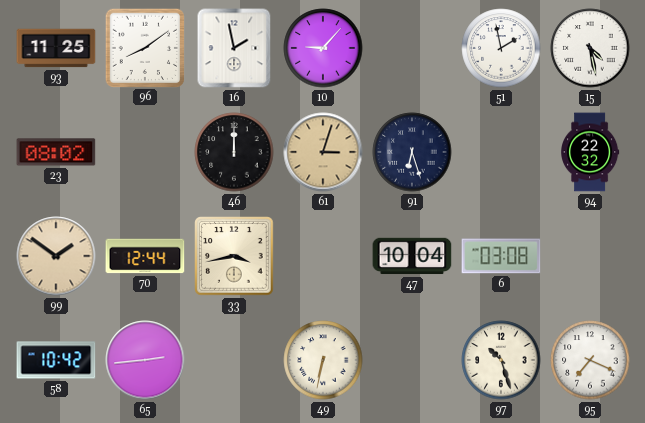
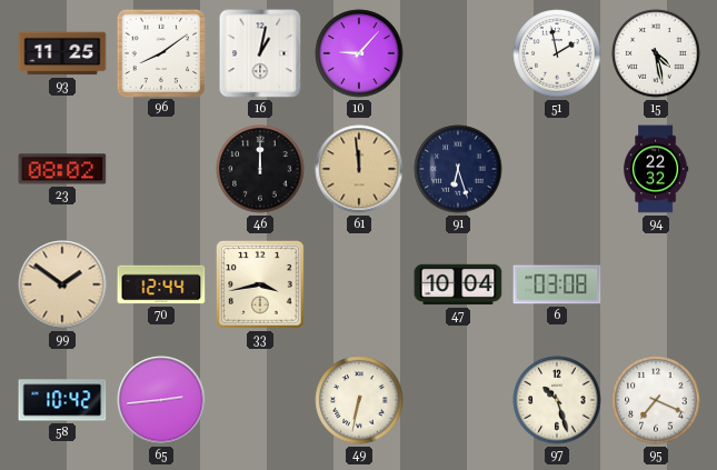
16: 1:58 -> 1:02 (260, 53)
61: 3:03 -> 11:59 (359, 169)
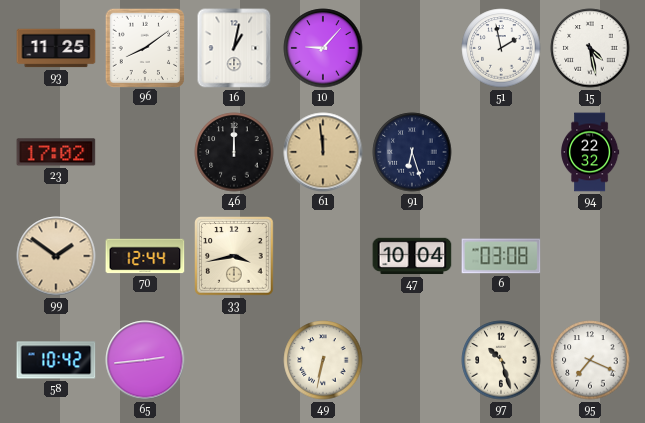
23: 08:02 -> 17:02 (56, 152)
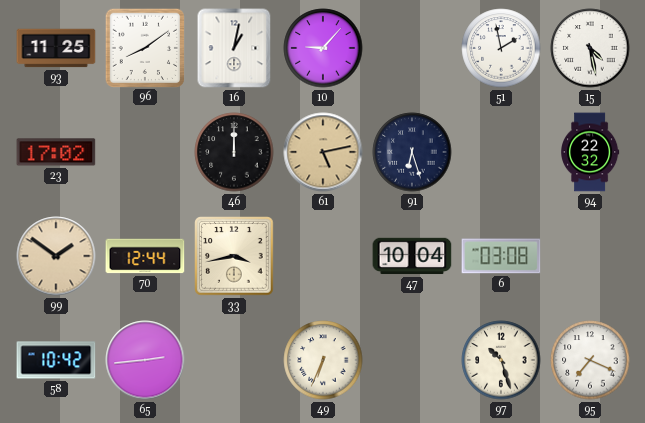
61: 11:59 -> 5:13 (323, 152)
49: 6:32 -> 6:34 (323, 360)
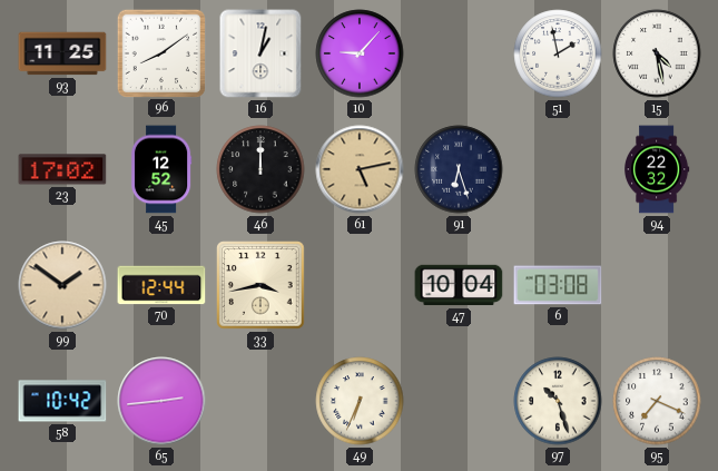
45: none -> 12:52 (161, 169)
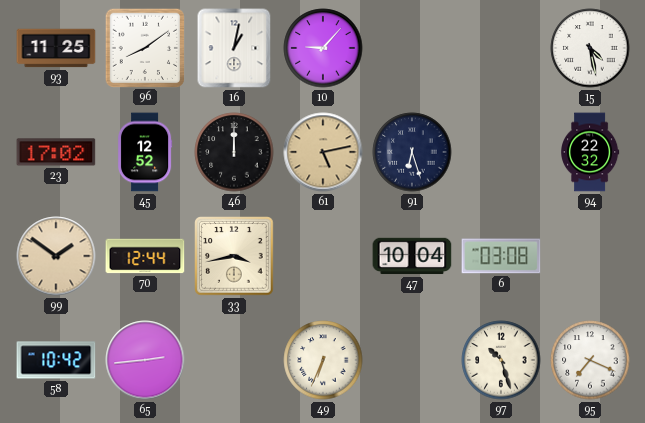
51: 1:58 -> none (558, 53)
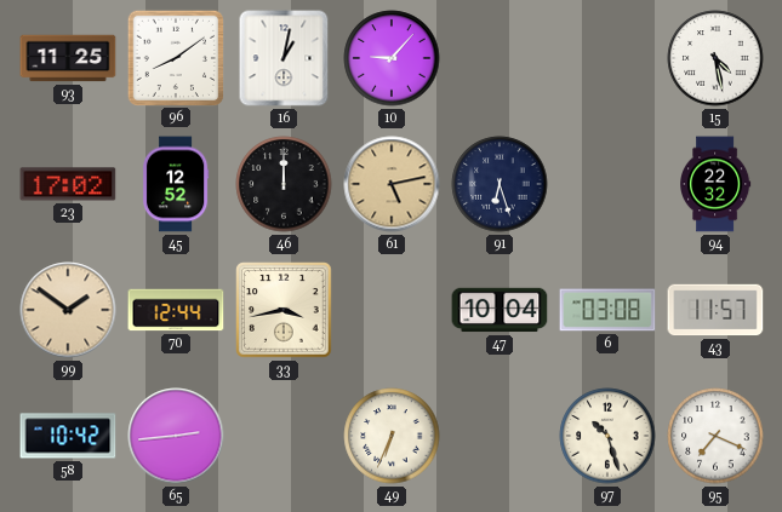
43: none -> 11:57 (715, 310)
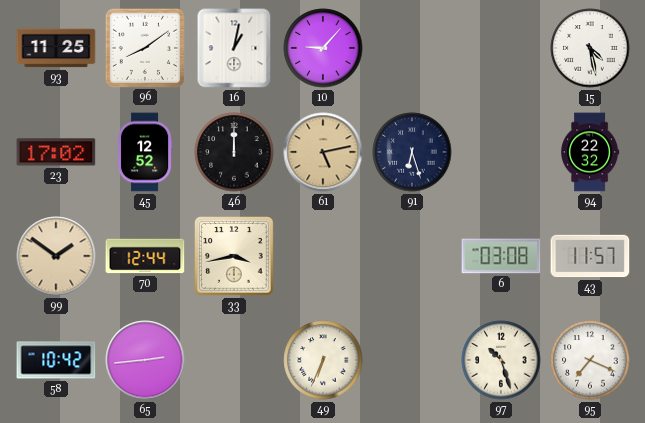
47: 10:04 -> none (500, 310)
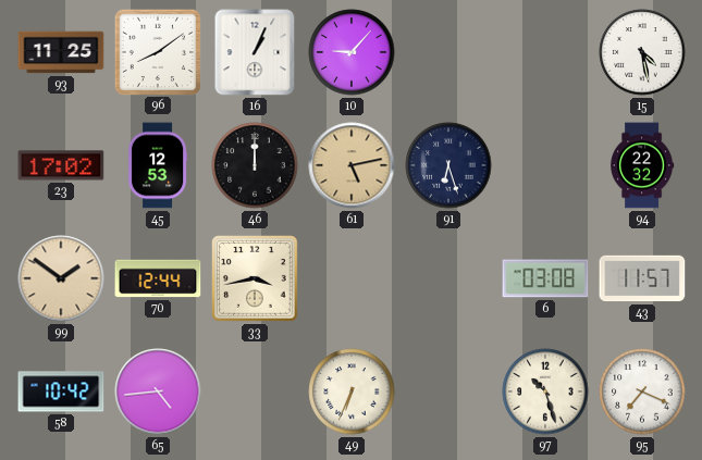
16: 1:02 -> 1:04 (255, 52)
45: 12:52 -> 12:53 (158, 165)
65: 2:44 -> 4:44 (158, 391)
